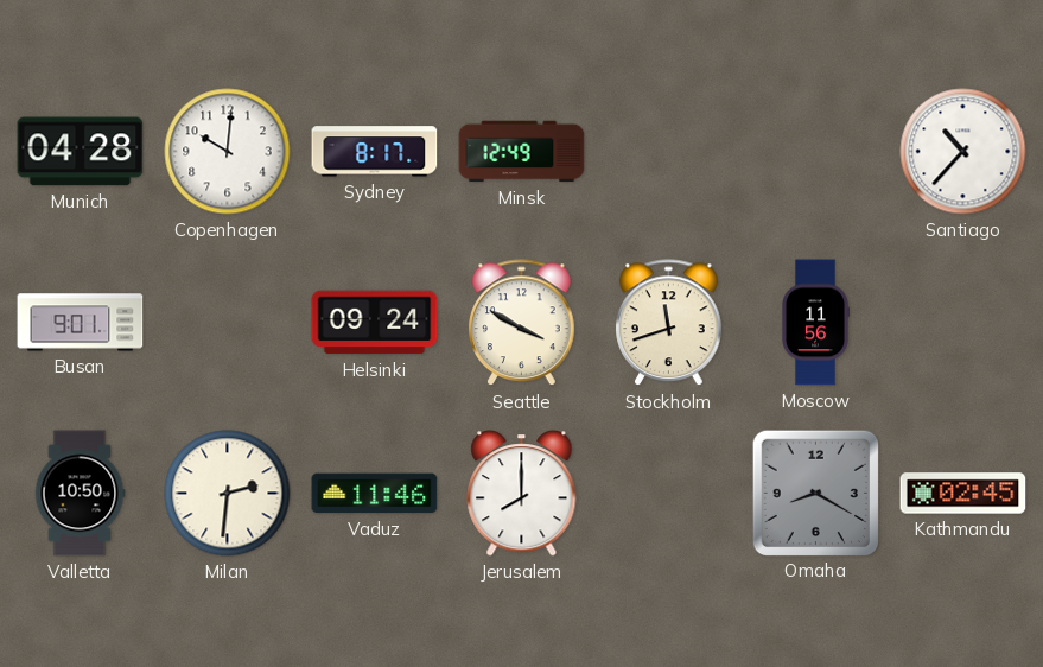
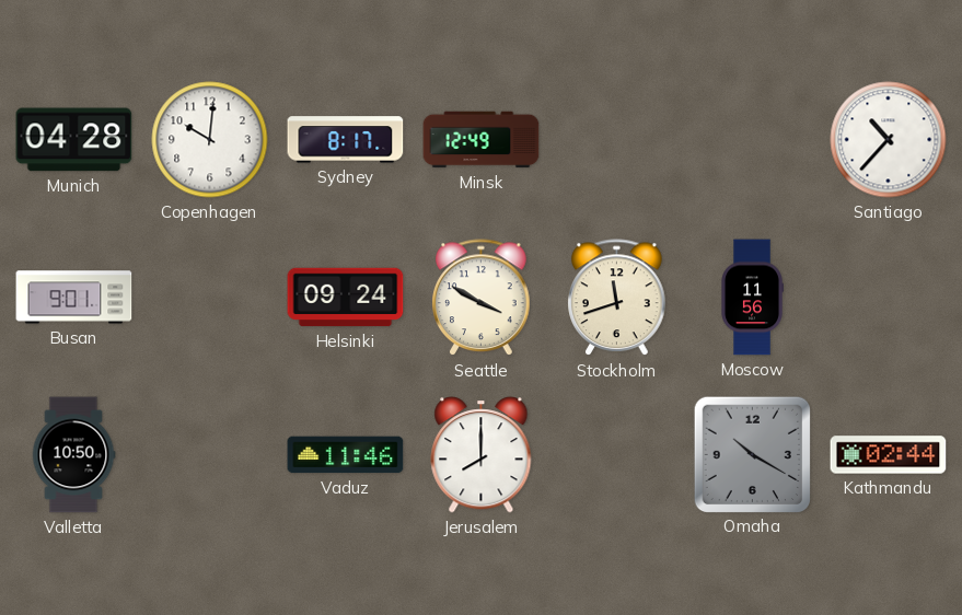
Milan: 2:31 -> none (228, 494)
Omaha: 8:20 -> 10:20 (752, 454)
Kathmandu: 02:45 -> 02:44 (889, 455)
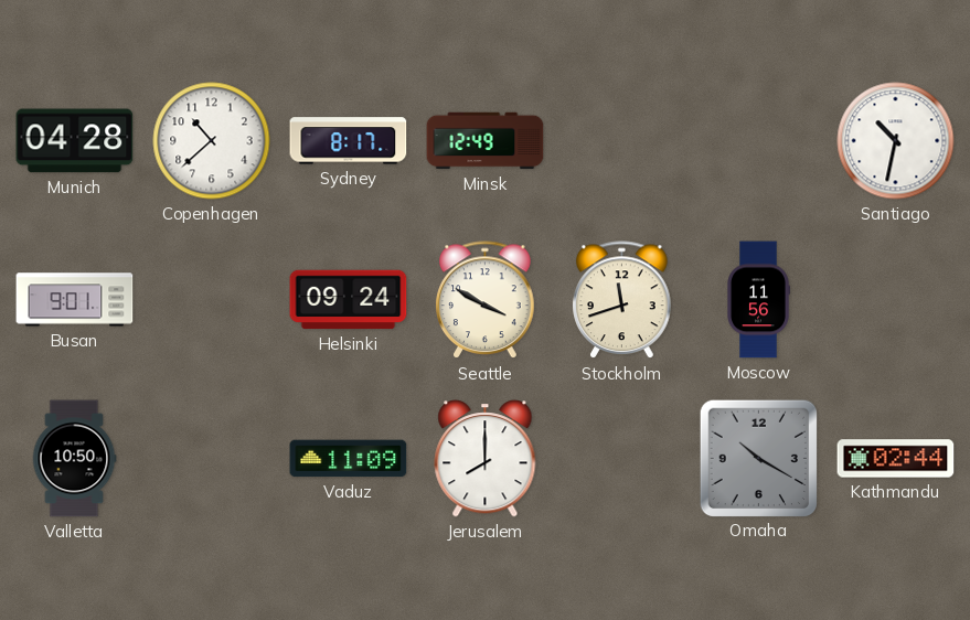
Copenhagen: 10:01 -> 10:38 (212, 141)
Santiago: 10:37 -> 10:32 (896, 141)
Vaduz: 11:46 -> 11:09 (349, 459)
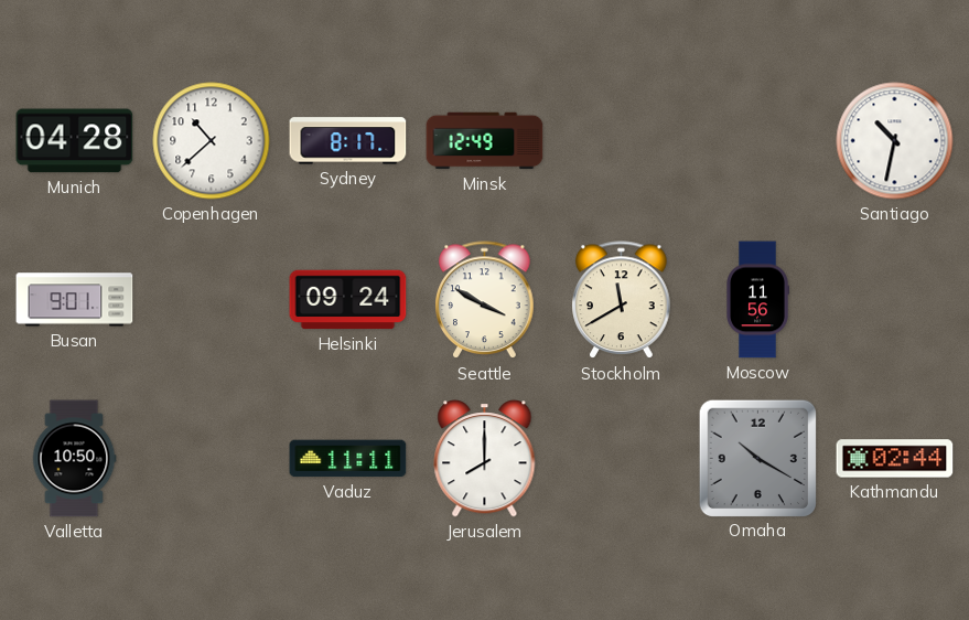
Stockholm: 11:42 -> 11:40 (622, 300)
Vaduz: 11:09 -> 11:11 (348, 459)
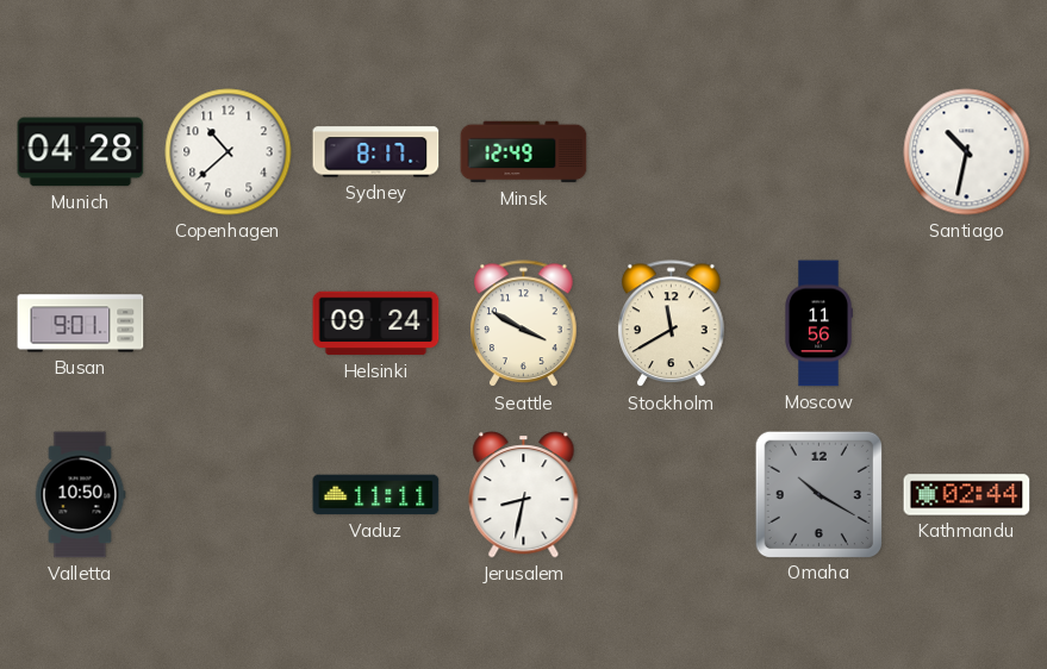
Jerusalem: 8:00 -> 8:32 (524, 495)
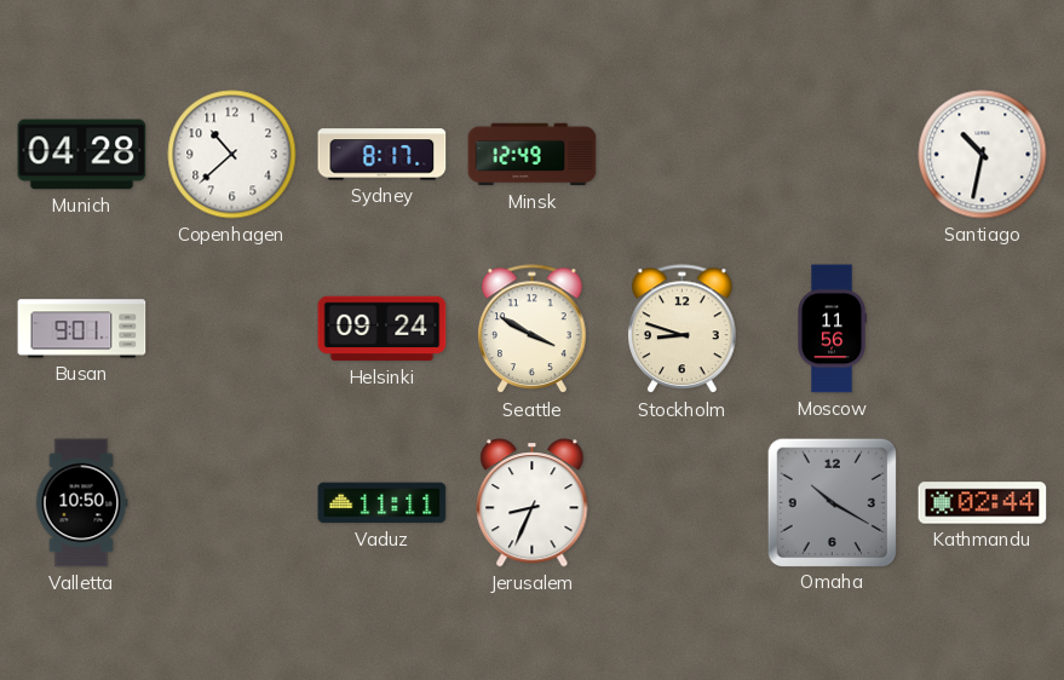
Stockholm: 11:40 -> 8:48 (683, 329)
Jerusalem: 8:32 -> 8:34 (533, 503)
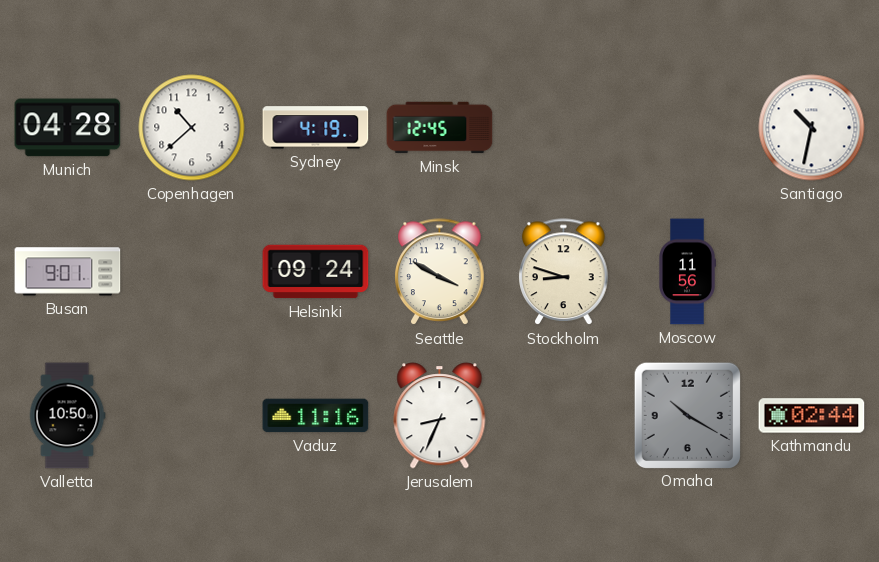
Sydney: 8:17 -> 4:19 (316, 128)
Minsk: 12:49 -> 12:45 (440, 128)
Vaduz: 11:11 -> 11:16 (316, 416)
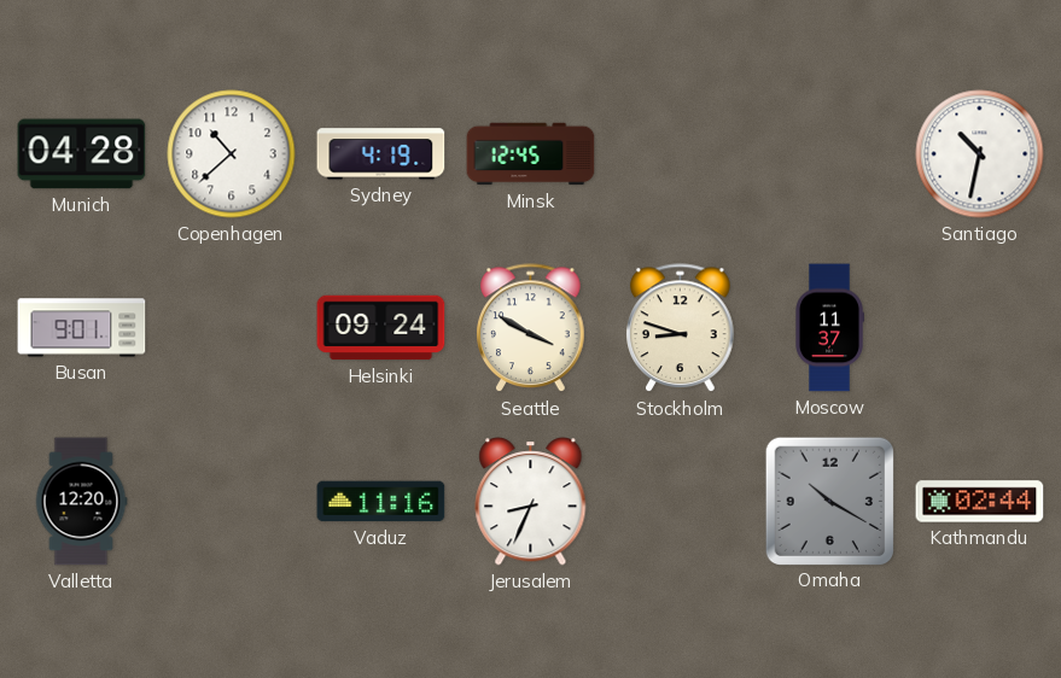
Moscow: 11:56 -> 11:37 (829, 328)
Valletta: 10:50 -> 12:20 (81, 502)
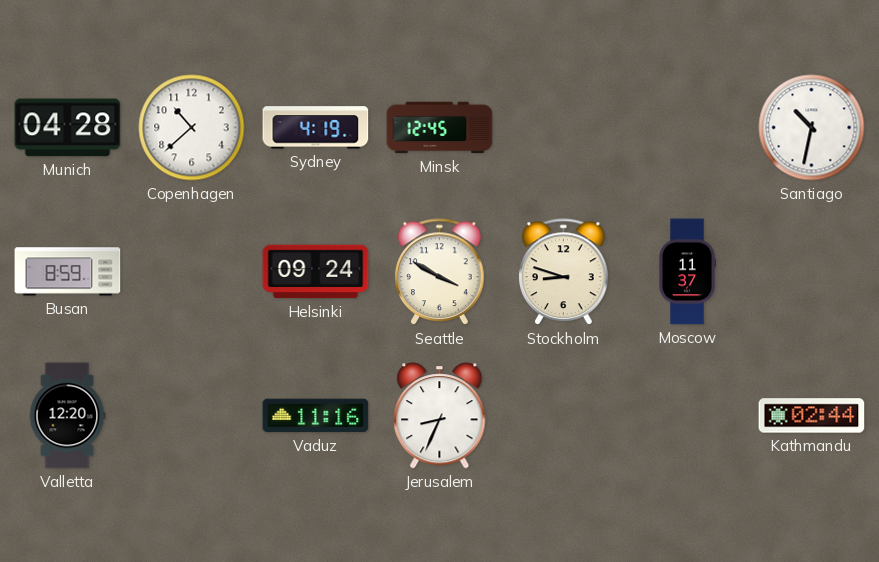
Busan: 9:01 -> 8:59 (68, 272)
Omaha: 10:20 -> none (829, 501)
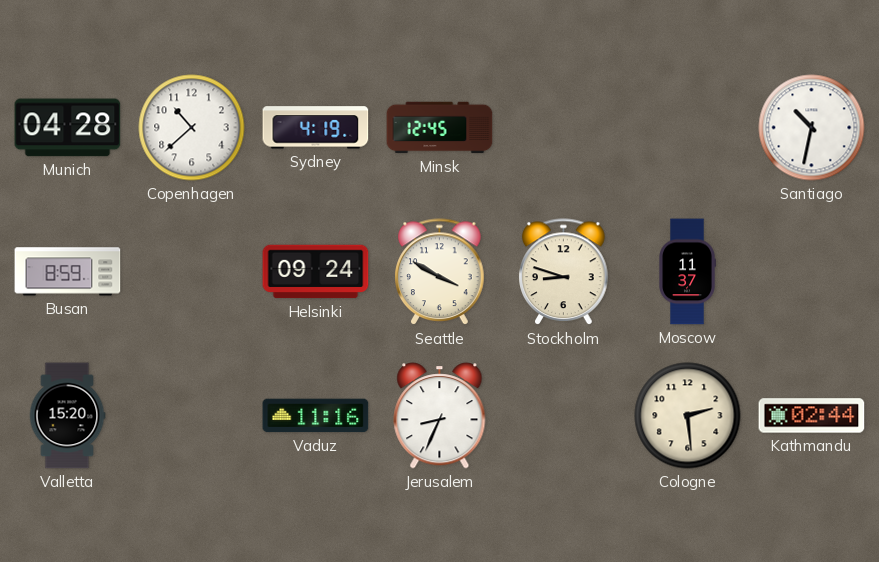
Valletta: 12:20 -> 15:20 (67, 416)
Cologne: none -> 2:29 (688, 416)
